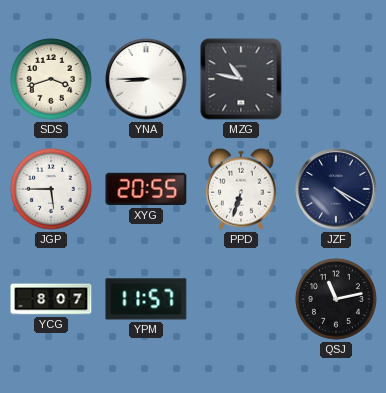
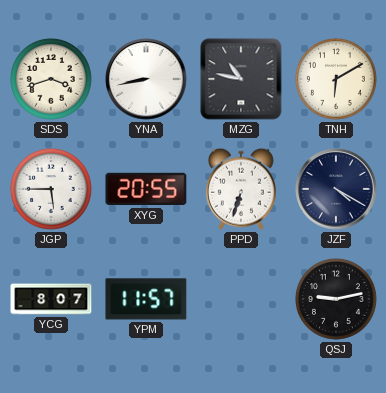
YNA: 8:45 -> 8:43 (146, 79)
TNH: none -> 6:10 (336, 79)
QSJ: 11:13 -> 9:13 (336, 299)
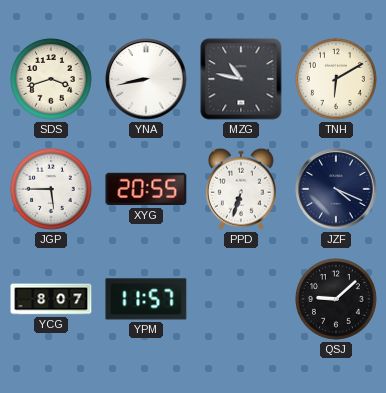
JZF: 4:20 -> 4:19 (336, 189)
QSJ: 9:13 -> 9:08 (336, 299)
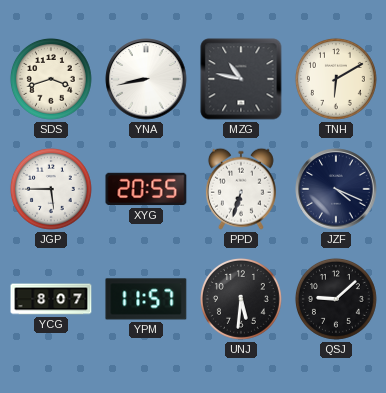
UNJ: none -> 5:31 (241, 299)
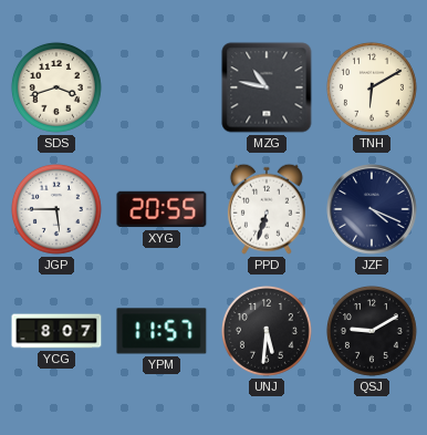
YNA: 8:43 -> none (146, 79)
QSJ: 9:08 -> 9:10 (372, 331)
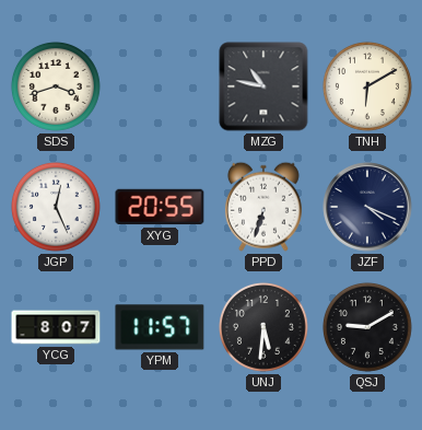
JGP: 5:45 -> 12:26 (56, 207)
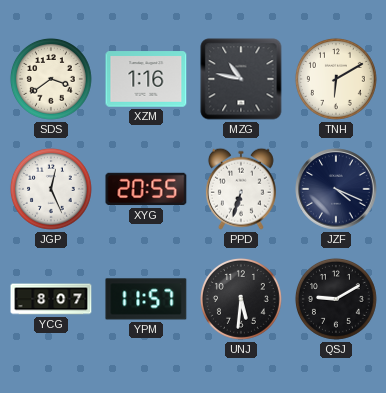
SDS: 3:42 -> 3:39 (51, 79)
XZM: none -> 1:16 (146, 79)
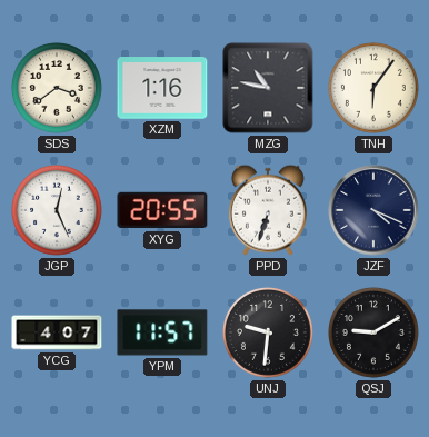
TNH: 6:10 -> 6:06 (373, 88)
YCG: 8:07 -> 4:07 (57, 332)
UNJ: 5:31 -> 9:31 (268, 332)
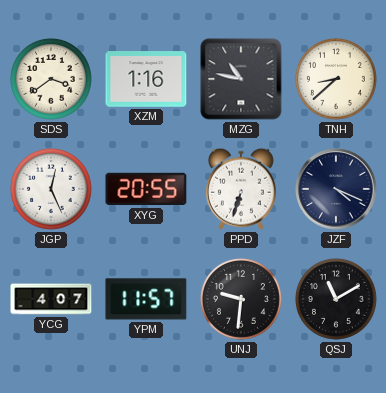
TNH: 6:06 -> 8:38 (336, 79)
QSJ: 9:10 -> 11:10 (336, 299)
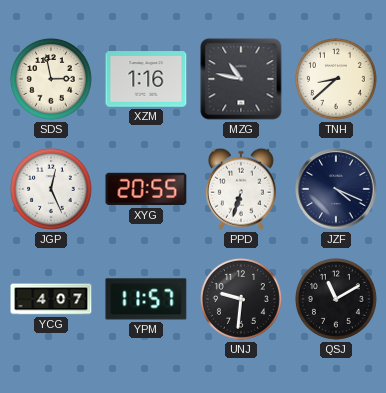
SDS: 3:39 -> 2:58 (51, 79)
